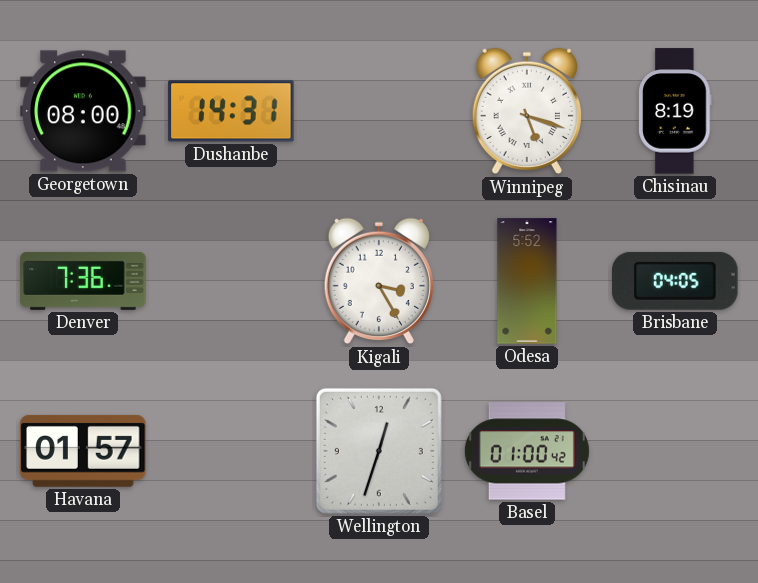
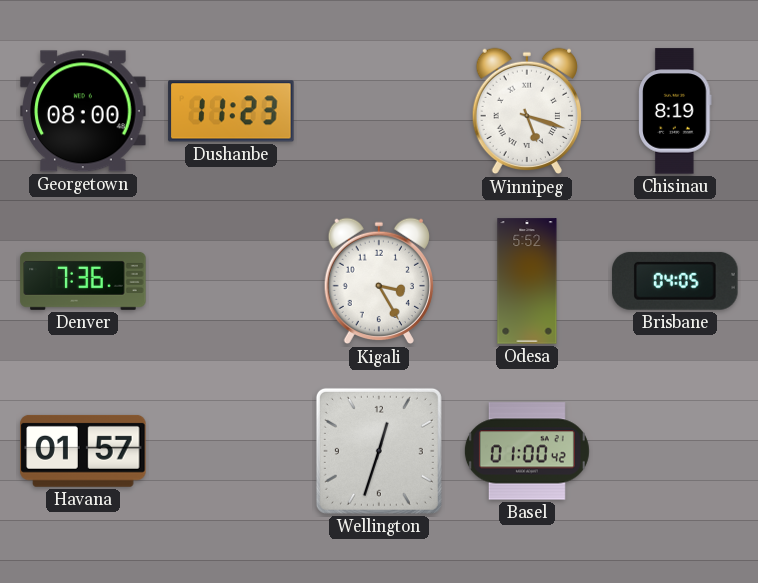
Dushanbe: 14:31 -> 11:23 (231, 111)
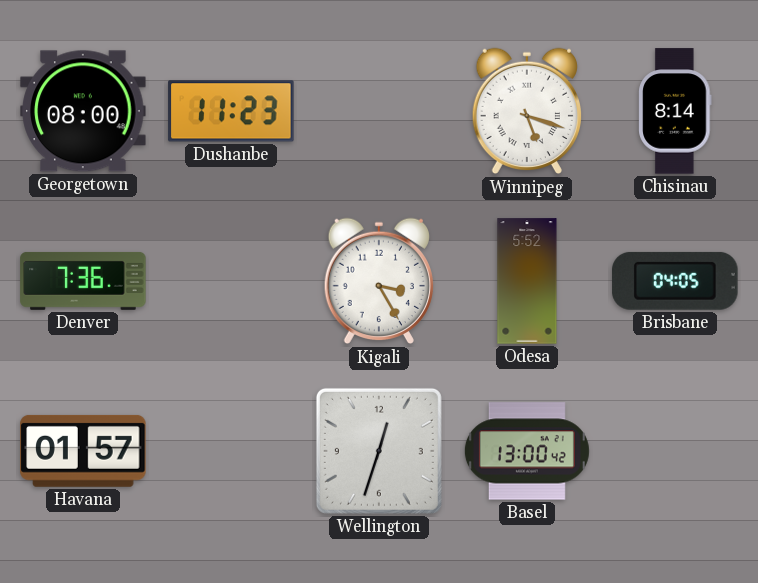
Chisinau: 8:19 -> 8:14 (675, 111)
Basel: 01:00 -> 13:00 (527, 451)
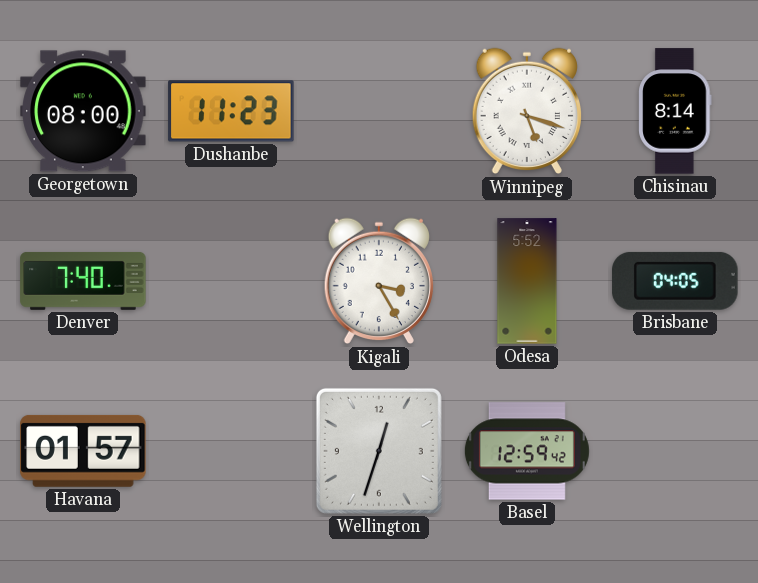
Denver: 7:36 -> 7:40 (83, 281)
Basel: 13:00 -> 12:59 (527, 451)
